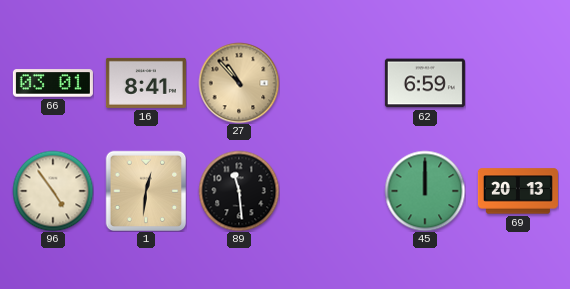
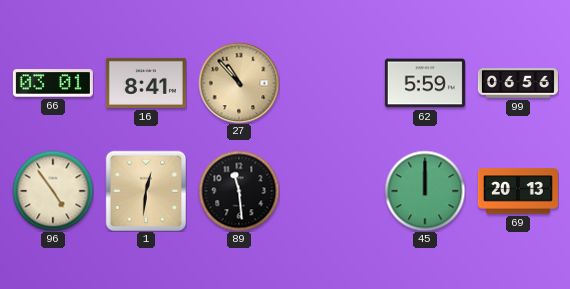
62: 6:59 -> 5:59 (425, 83)
99: none -> 06:56 (518, 83)
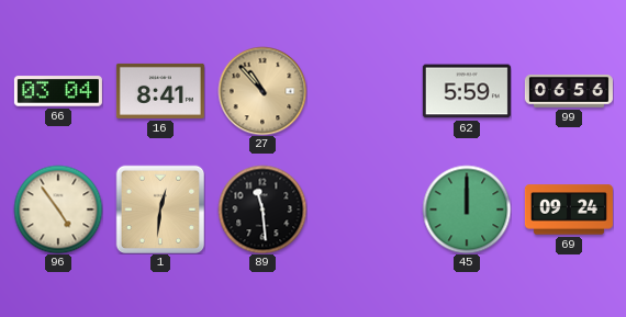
66: 03:01 -> 03:04 (58, 91)
69: 20:13 -> 09:24 (569, 210)
